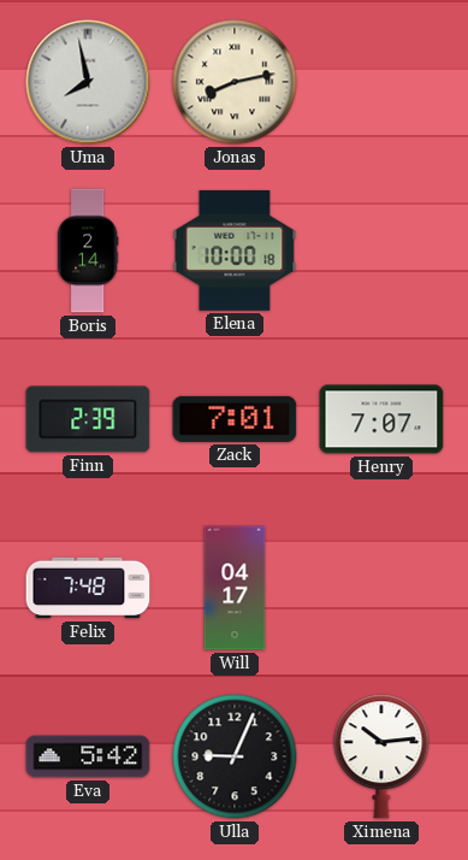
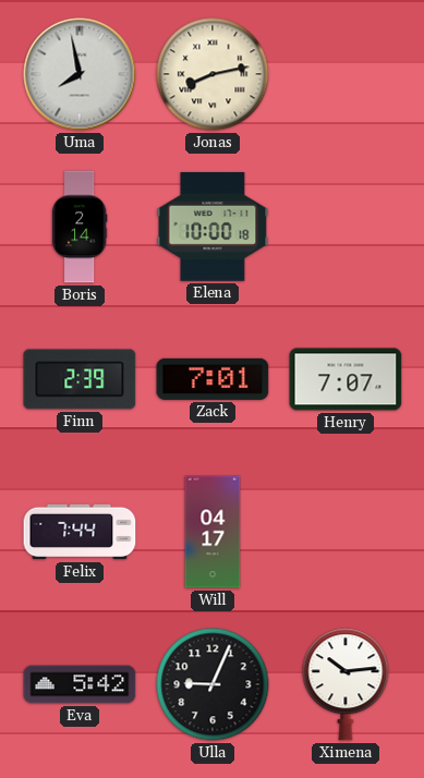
Felix: 7:48 -> 7:44 (80, 532)
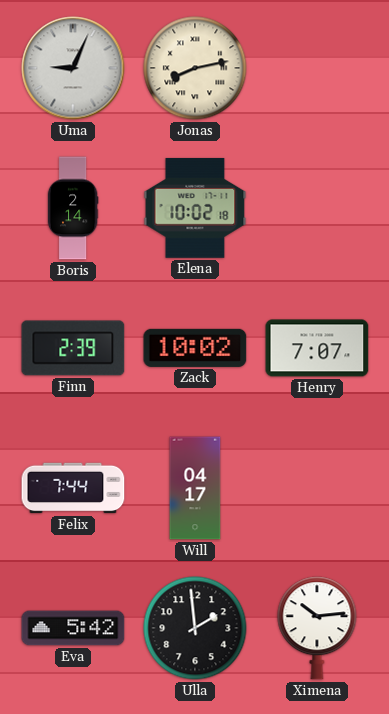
Uma: 7:58 -> 9:04 (73, 68)
Elena: 10:00 -> 10:02 (195, 208)
Zack: 7:01 -> 10:02 (195, 348)
Ulla: 9:04 -> 1:59 (195, 628)
